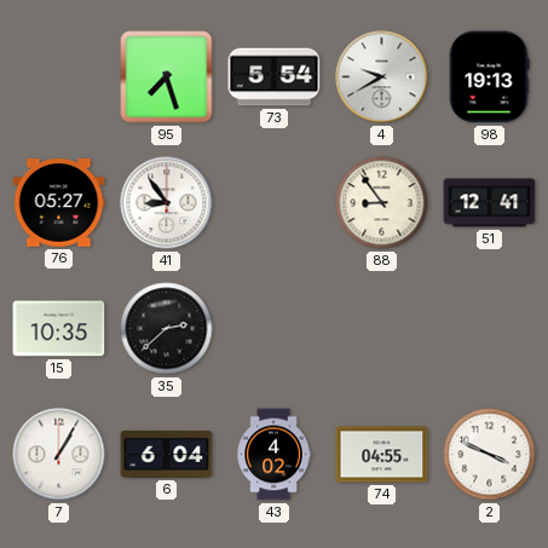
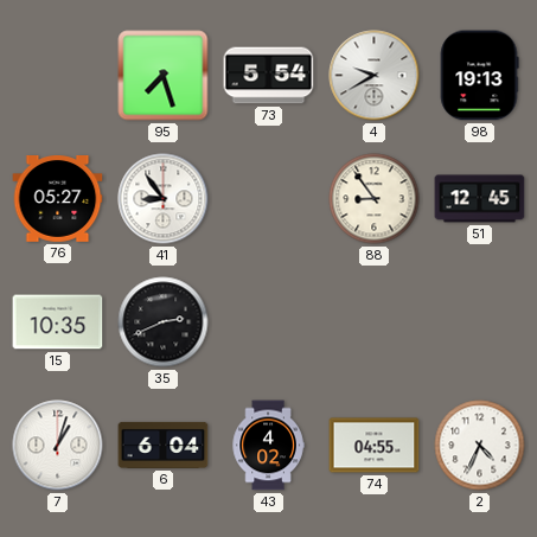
51: 12:41 -> 12:45 (480, 199)
35: 2:38 -> 2:41 (164, 322)
7: 1:05 -> 1:03 (58, 446)
2: 3:49 -> 4:34 (480, 446)
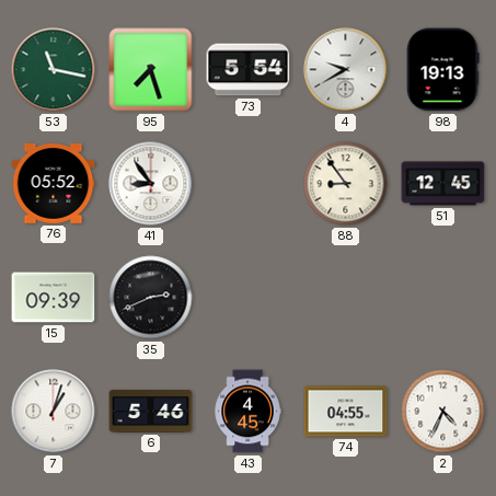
53: none -> 11:17 (54, 70)
76: 05:27 -> 05:52 (54, 184)
15: 10:35 -> 09:39 (54, 298)
6: 6:04 -> 5:46 (151, 411)
43: 4:02 -> 4:45 (247, 412)
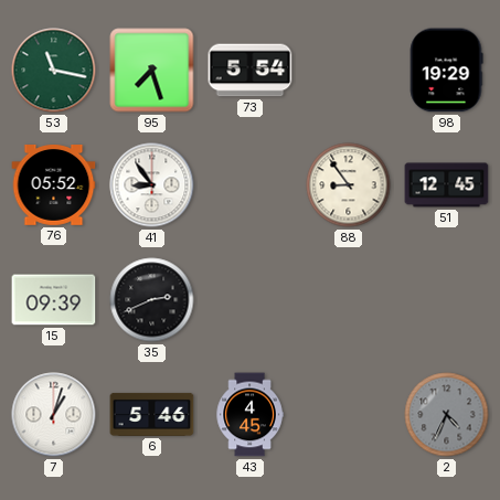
4: 9:40 -> none (346, 70)
98: 19:13 -> 19:29 (446, 71)
74: 04:55 -> none (346, 412)
2 dial: white -> grey (447, 415)
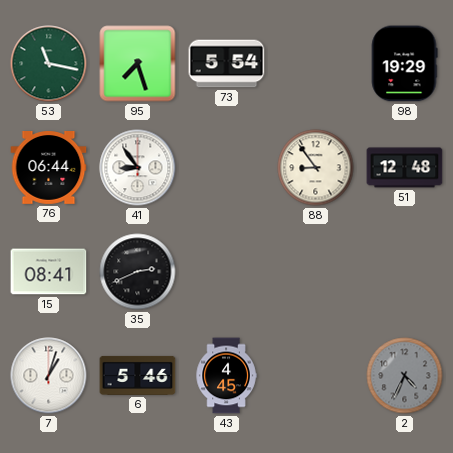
76: 05:52 -> 06:44 (49, 168)
51: 12:45 -> 12:48 (405, 168)
15: 09:39 -> 08:41 (49, 272)
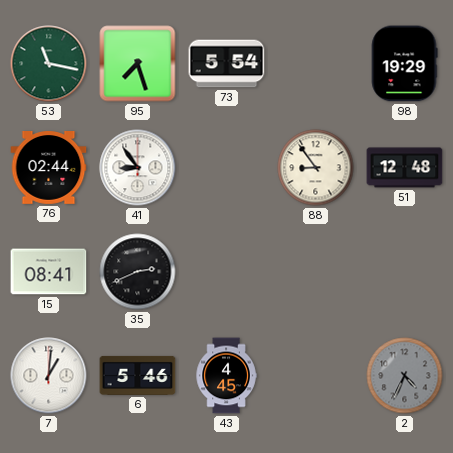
76: 06:44 -> 02:44 (49, 168)
7: 1:03 -> 1:01 (49, 376)
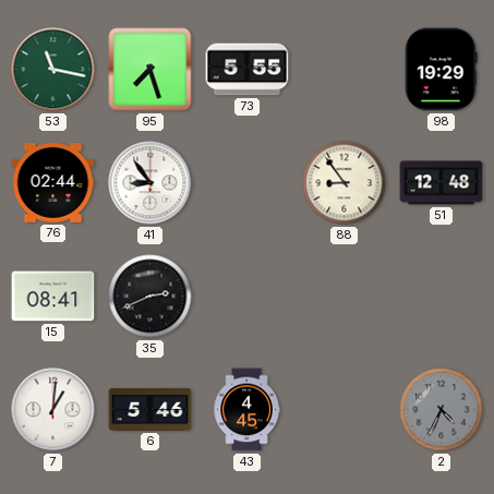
73: 5:54 -> 5:55 (248, 70)
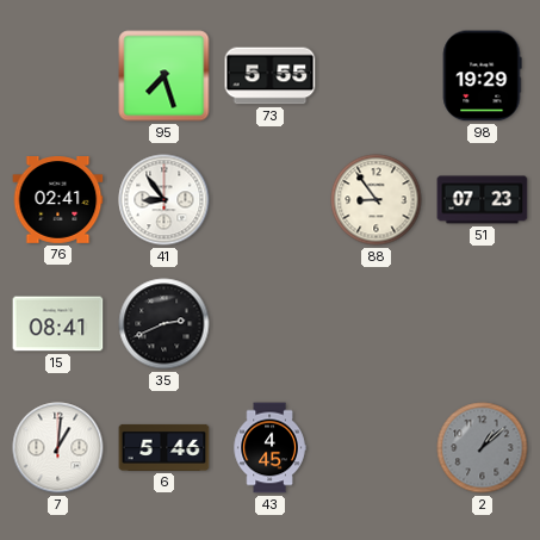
53: 11:17 -> none (53, 70)
76: 02:44 -> 02:41 (58, 200)
51: 12:48 -> 07:23 (483, 200)
2: 4:34 -> 1:08 (483, 448)
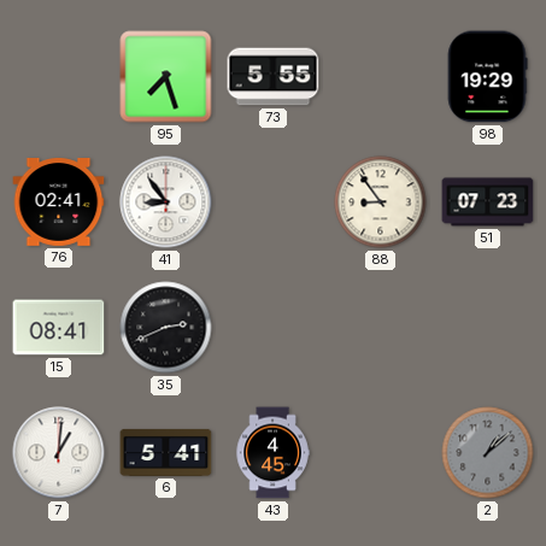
6: 5:46 -> 5:41 (166, 452)
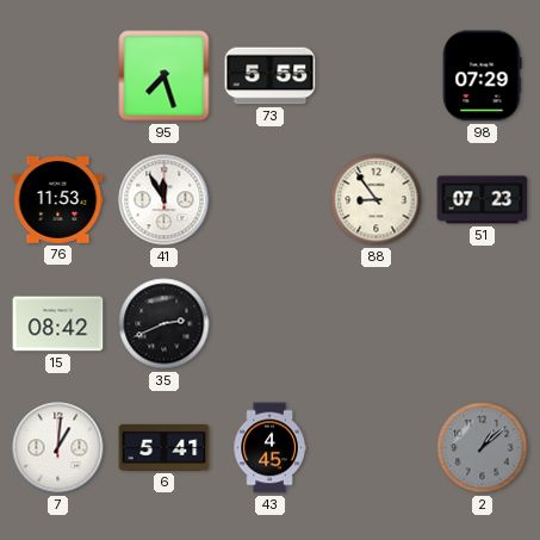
98: 19:29 -> 07:29 (482, 76)
76: 02:41 -> 11:53 (58, 200)
41: 8:54 -> 11:55 (165, 200)
15: 08:41 -> 08:42 (58, 324)
